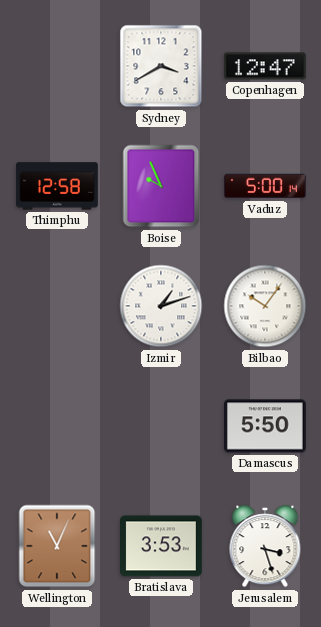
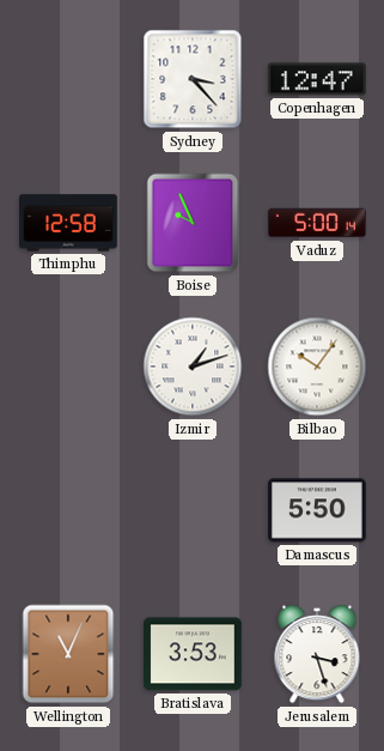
Sydney: 3:40 -> 3:23 (193, 79)
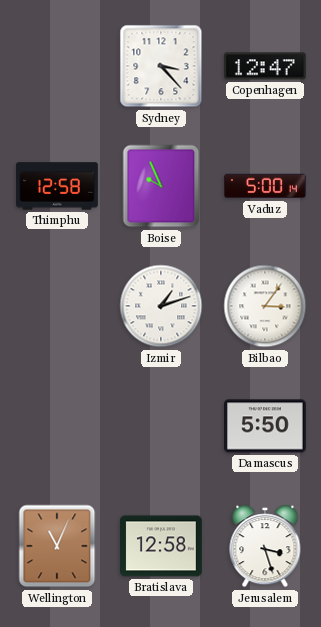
Bilbao: 10:06 -> 3:06 (265, 306)
Bratislava: 3:53 -> 12:58 (162, 546)
